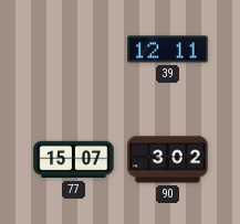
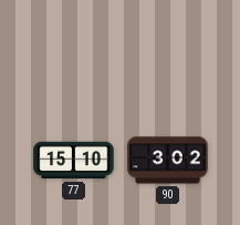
39: 12:11 -> none (168, 50)
77: 15:07 -> 15:10 (74, 161)
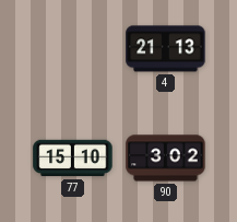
4: none -> 21:13 (166, 49)
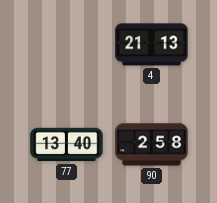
77: 15:10 -> 13:40 (67, 145)
90: 3:02 -> 2:58 (152, 145)
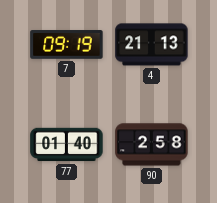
7: none -> 09:19 (67, 45)
77: 13:40 -> 01:40 (67, 145)
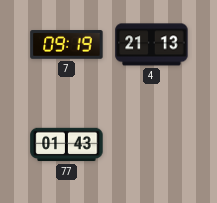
77: 01:40 -> 01:43 (67, 145)
90: 2:58 -> none (152, 145)
